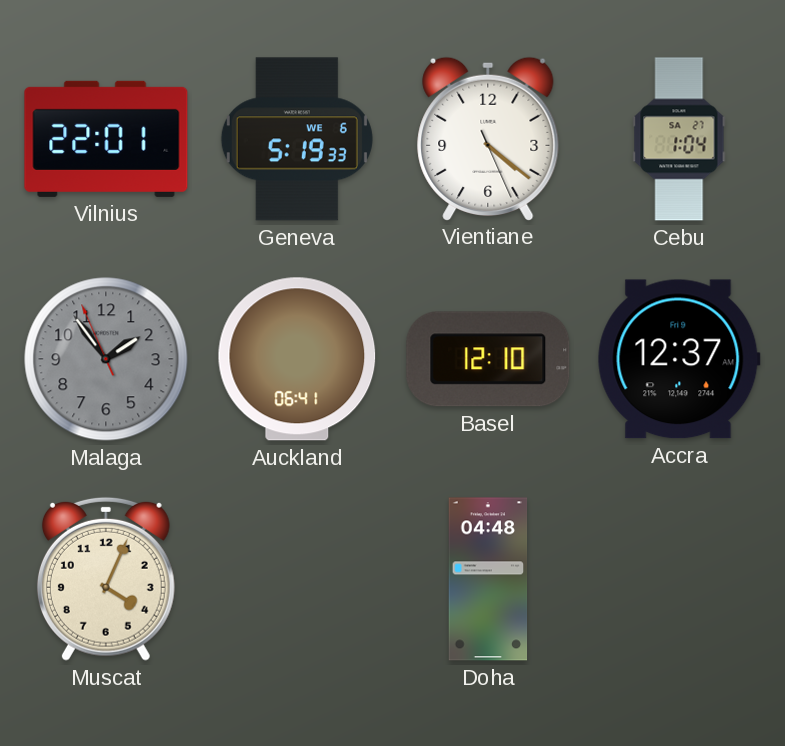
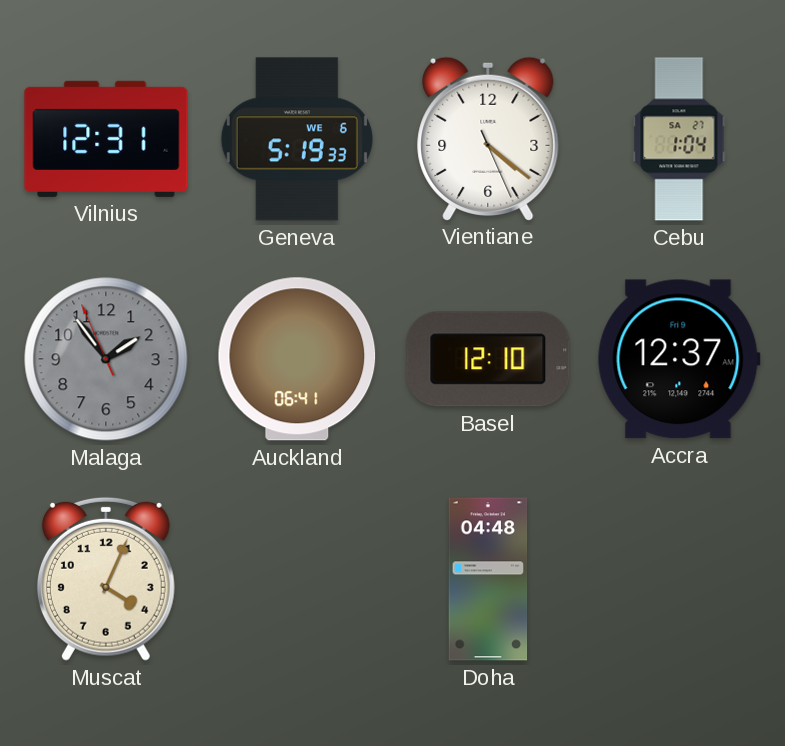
Vilnius: 22:01 -> 12:31 (106, 139)
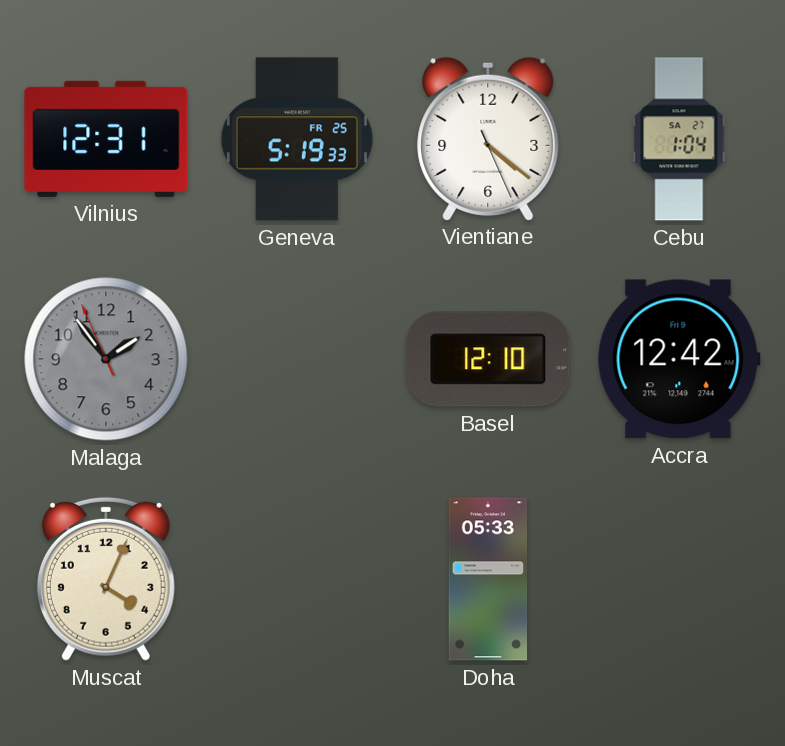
Geneva date: WE 6 -> FR 25 (297, 139)
Auckland: 06:41 -> none (297, 359)
Accra: 12:37 -> 12:42 (679, 359)
Doha: 04:48 -> 05:33 (488, 579)
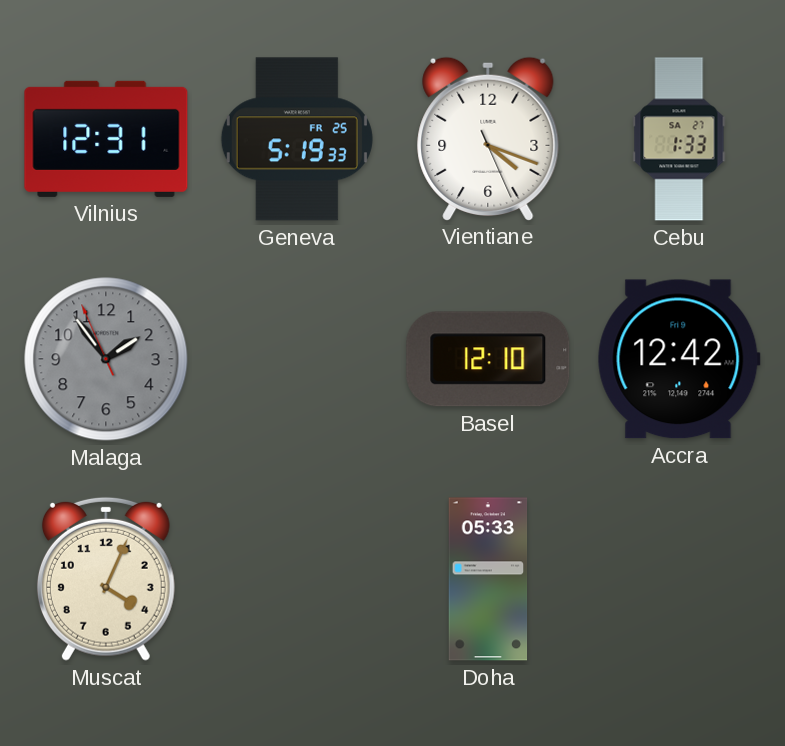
Vientiane: 4:21 -> 4:18 (488, 138)
Cebu: 1:04 -> 1:33 (679, 139)
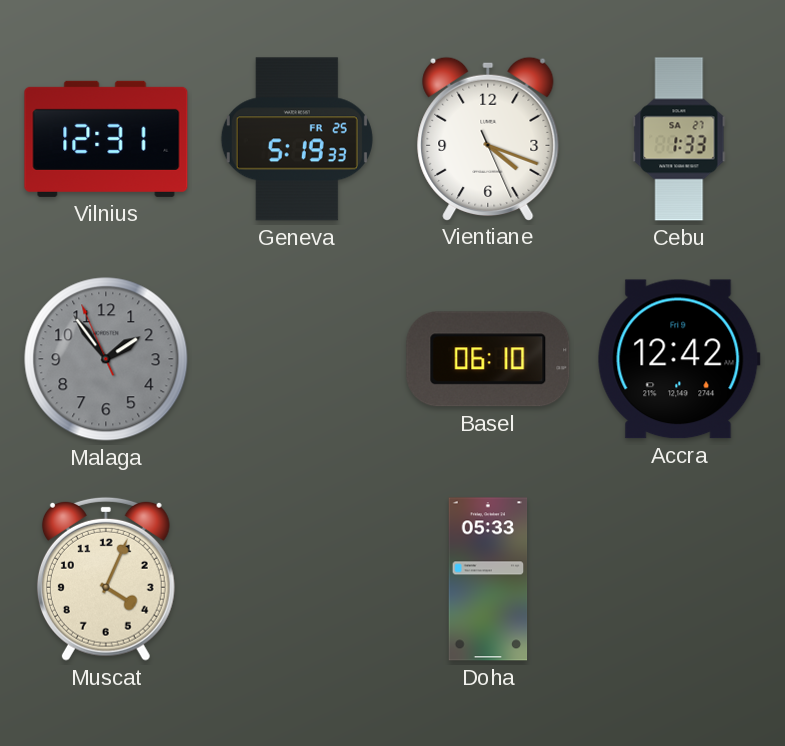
Basel: 12:10 -> 06:10 (488, 359)
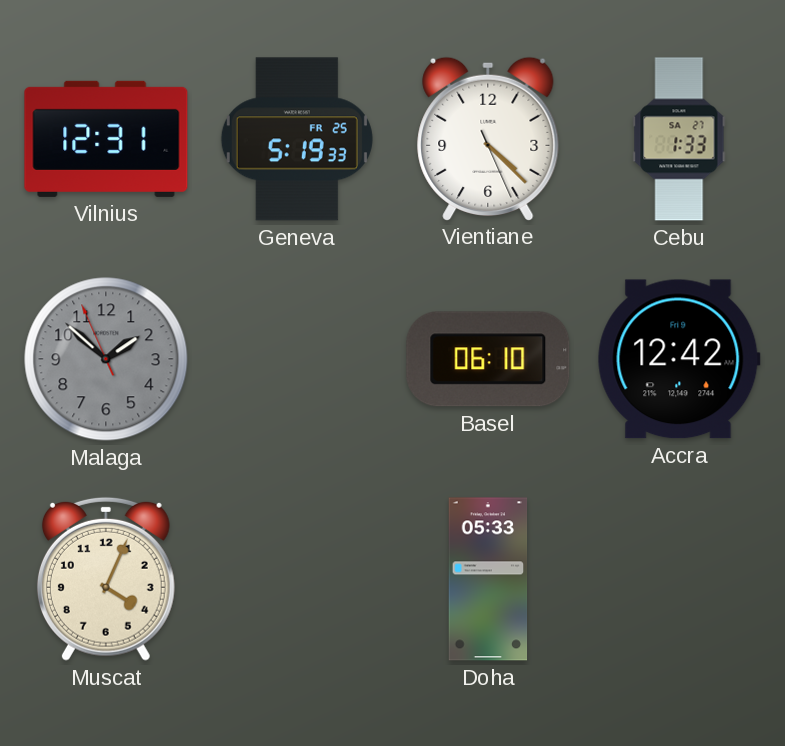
Vientiane: 4:18 -> 4:22 (488, 138)
Malaga: 1:53 -> 1:51 (106, 359)
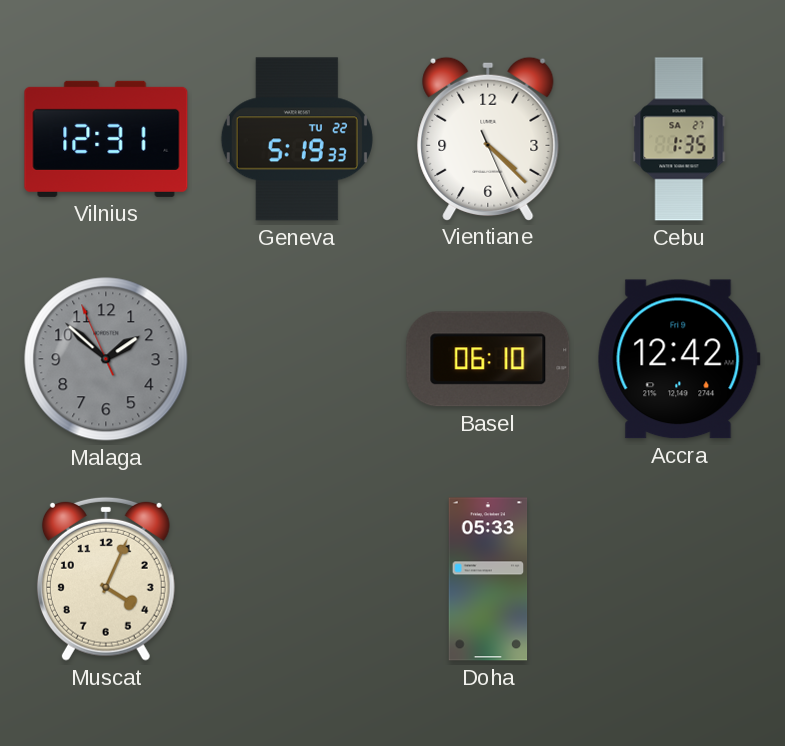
Geneva date: FR 25 -> TU 22 (297, 139)
Cebu: 1:33 -> 1:35 (679, 139)
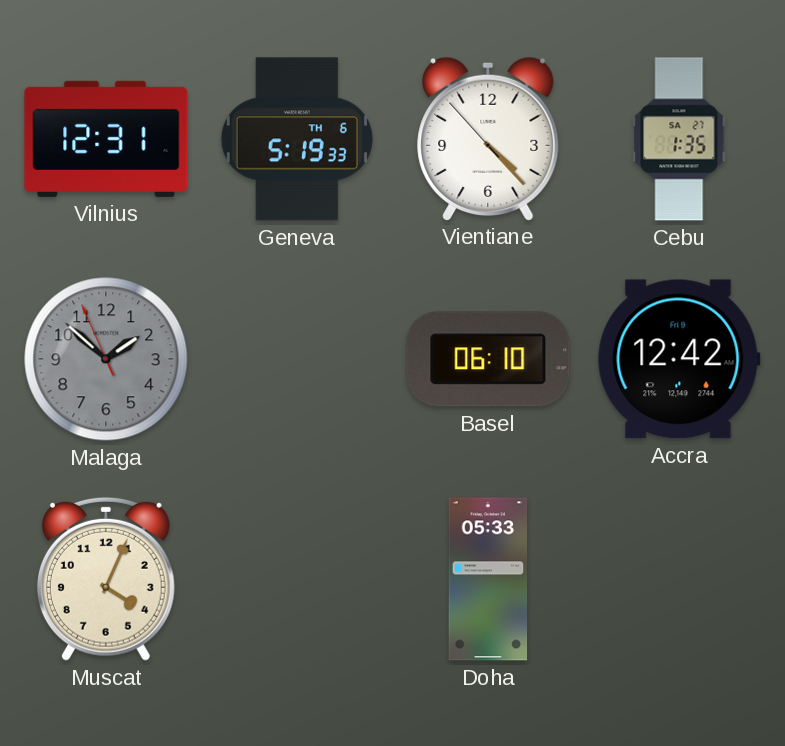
Geneva date: TU 22 -> TH 6 (297, 139)
Vientiane: 4:22:26 -> 4:22:53 (488, 138)
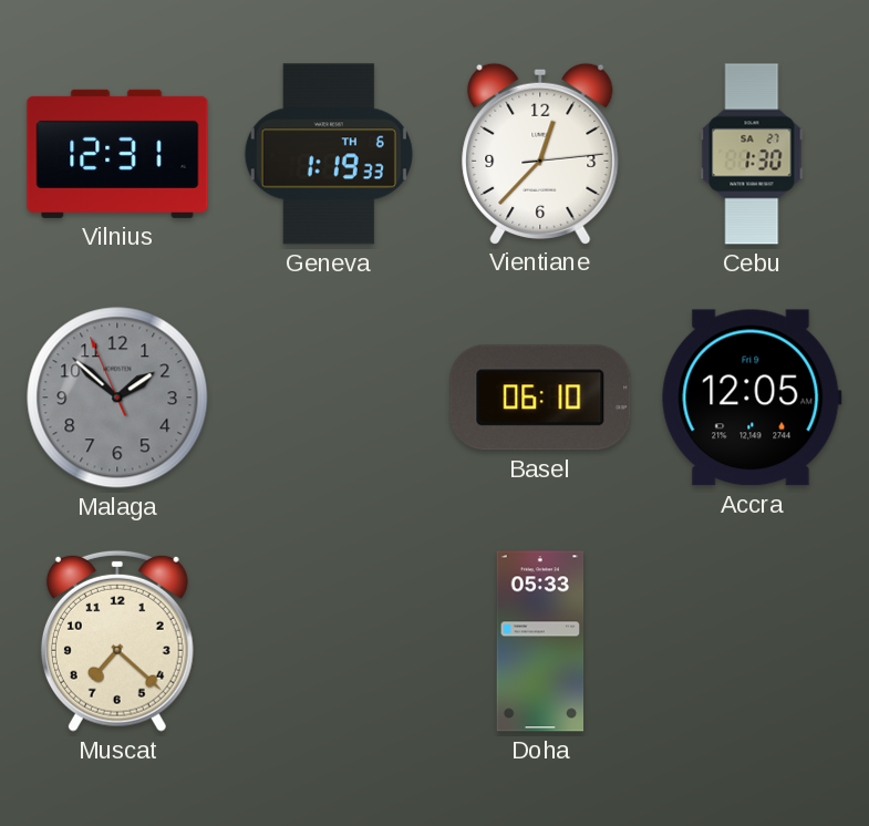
Geneva: 5:19 -> 1:19 (329, 154)
Vientiane: 4:22 -> 12:37 (540, 153)
Cebu: 1:35 -> 1:30 (752, 154)
Accra: 12:42 -> 12:05 (752, 397)
Muscat: 4:04 -> 7:22 (117, 641)
